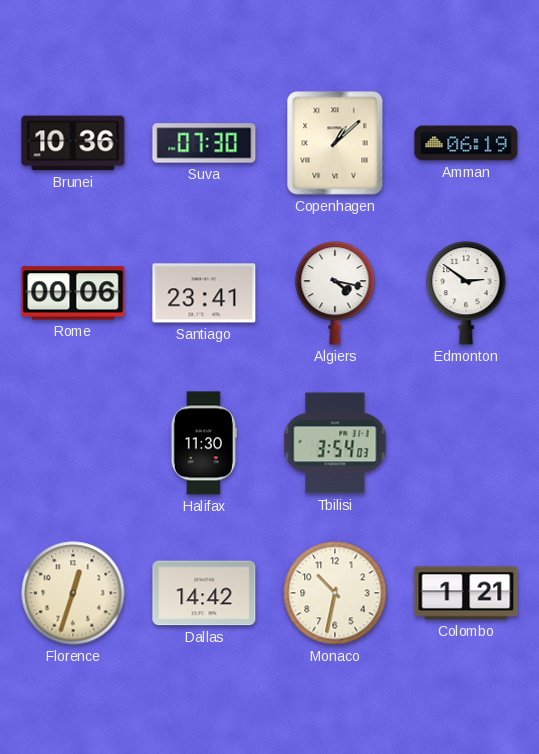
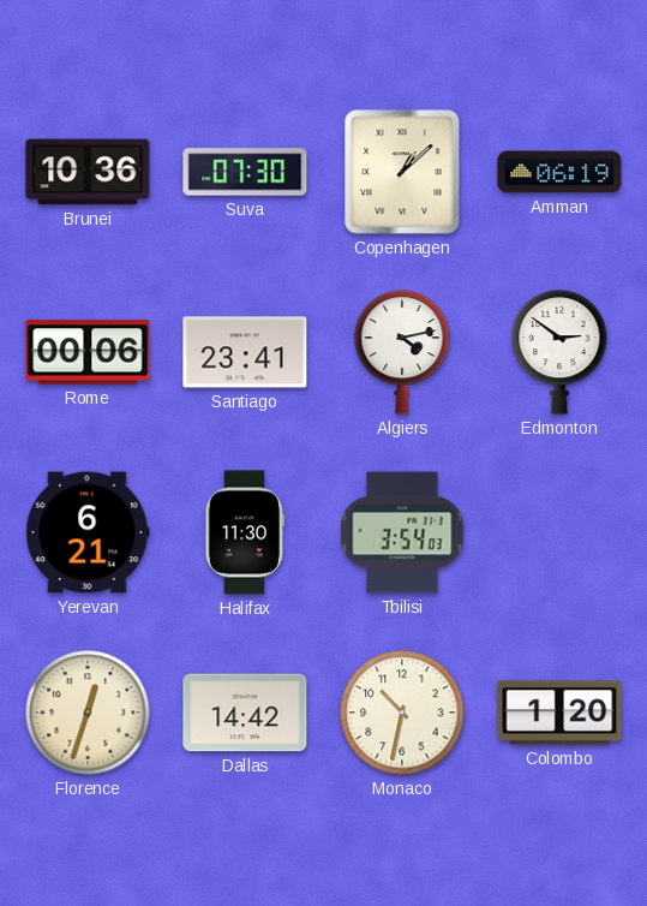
Algiers: 4:17 -> 4:13 (402, 353)
Yerevan: none -> 6:21 (88, 532)
Colombo: 1:21 -> 1:20 (559, 713)
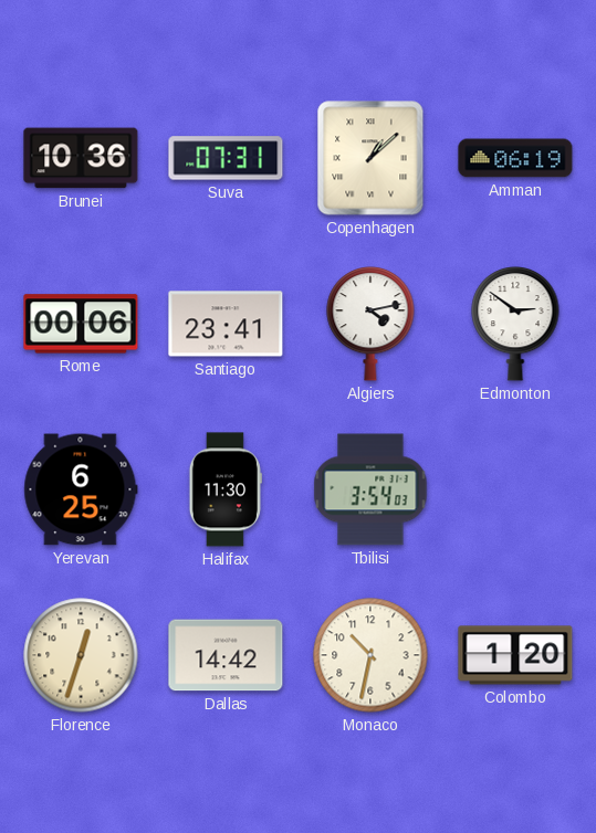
Suva: 07:30 -> 07:31 (226, 158)
Yerevan: 6:21 -> 6:25 (81, 489)
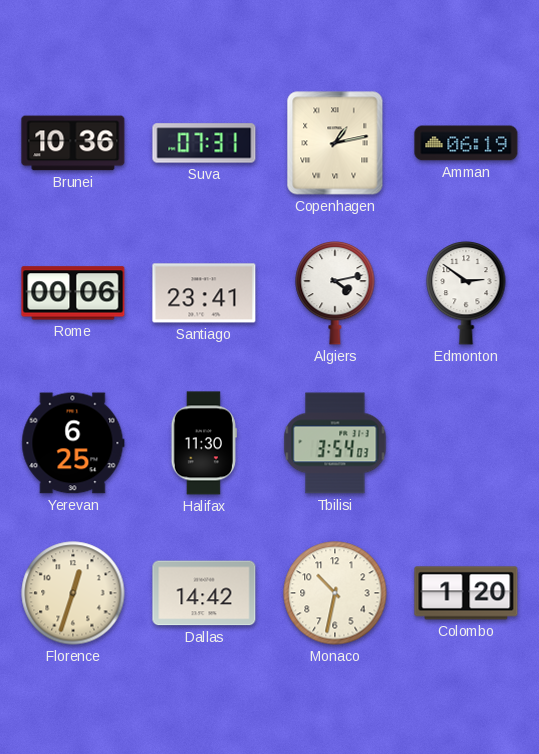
Copenhagen: 1:08 -> 1:13 (335, 143)
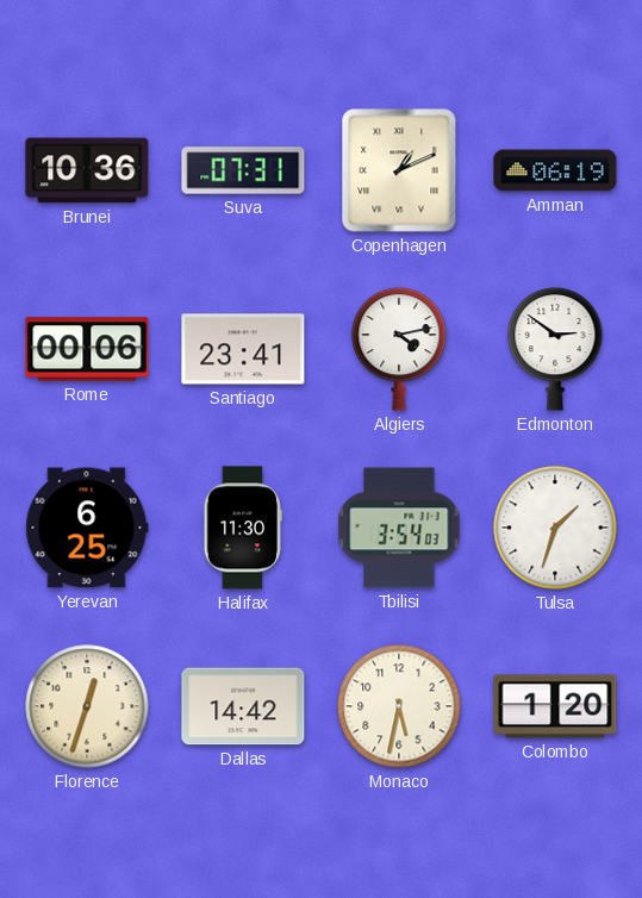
Copenhagen: 1:13 -> 1:11 (399, 170)
Tulsa: none -> 1:33 (555, 528)
Monaco: 10:32 -> 5:32 (399, 706)
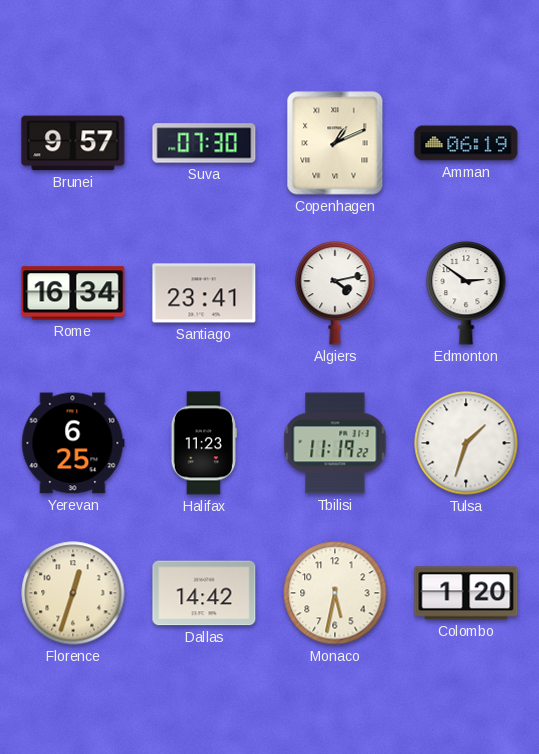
Brunei: 10:36 -> 9:57 (73, 143)
Suva: 07:31 -> 07:30 (204, 143)
Rome: 00:06 -> 16:34 (73, 293)
Halifax: 11:30 -> 11:23 (204, 443)
Tbilisi: 3:54 -> 11:19 (335, 443)
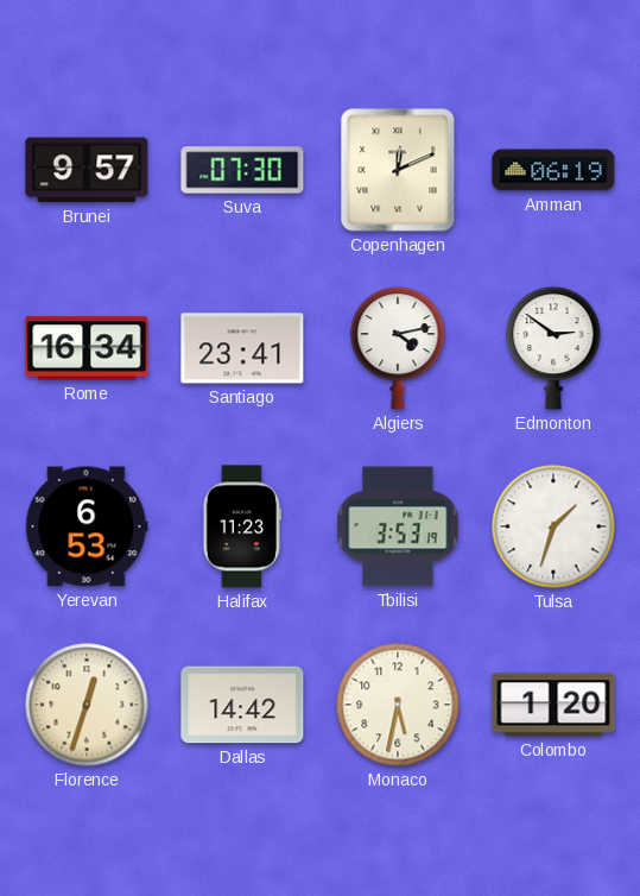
Copenhagen: 1:11 -> 12:11 (398, 170)
Yerevan: 6:25 -> 6:53 (87, 526)
Tbilisi: 11:19 -> 3:53 (398, 526)
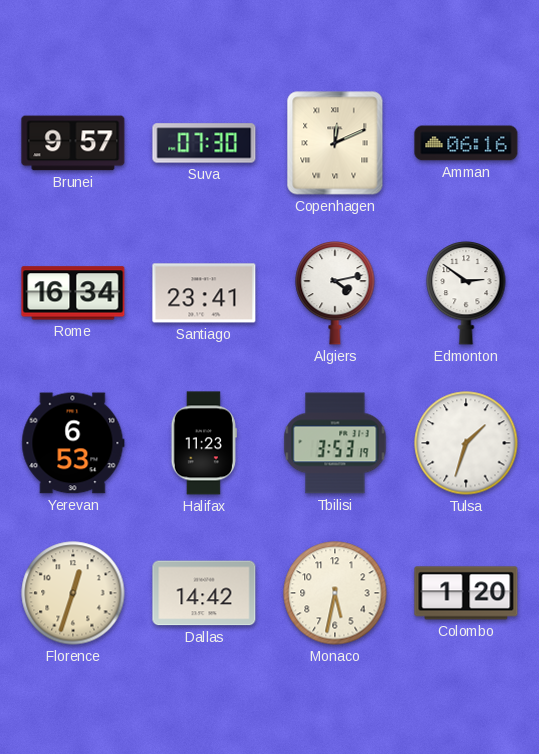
Amman: 06:19 -> 06:16 (466, 143)
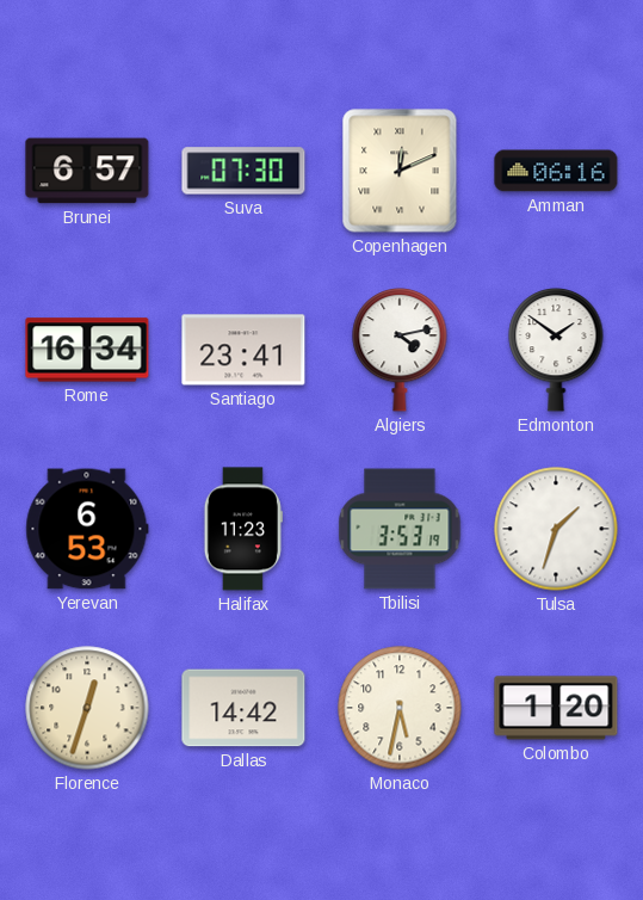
Brunei: 9:57 -> 6:57 (87, 171)
Edmonton: 2:51 -> 1:51 (556, 351)
